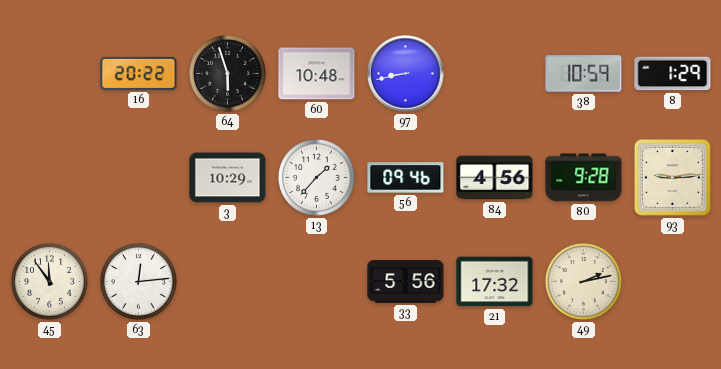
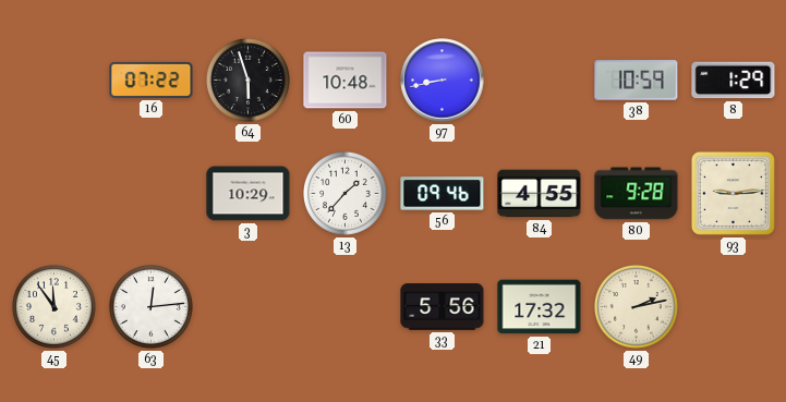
16: 20:22 -> 07:22 (152, 80)
84: 4:56 -> 4:55 (540, 194)
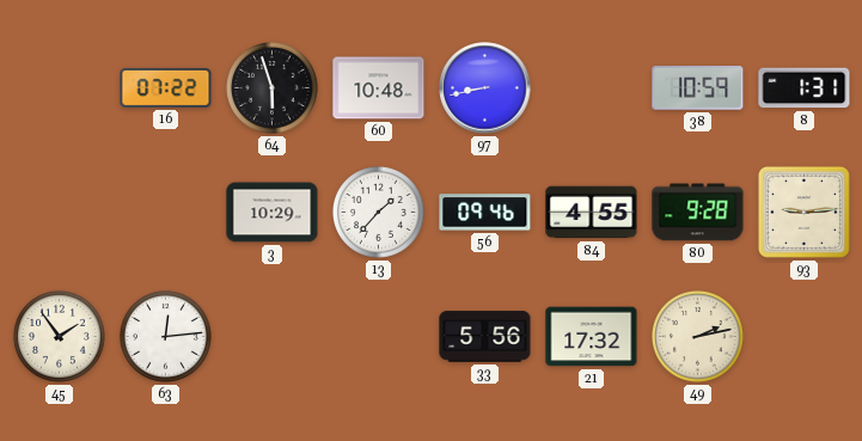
8: 1:29 -> 1:31 (805, 88)
45: 11:54 -> 1:54 (60, 337)
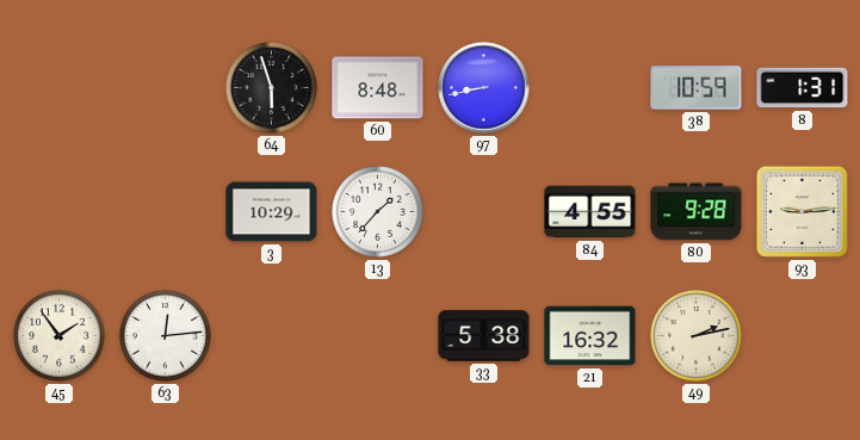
16: 07:22 -> none (166, 87)
60: 10:48 -> 8:48 (378, 88)
56: 09:46 -> none (485, 213)
33: 5:56 -> 5:38 (484, 336)
21: 17:32 -> 16:32 (590, 336)
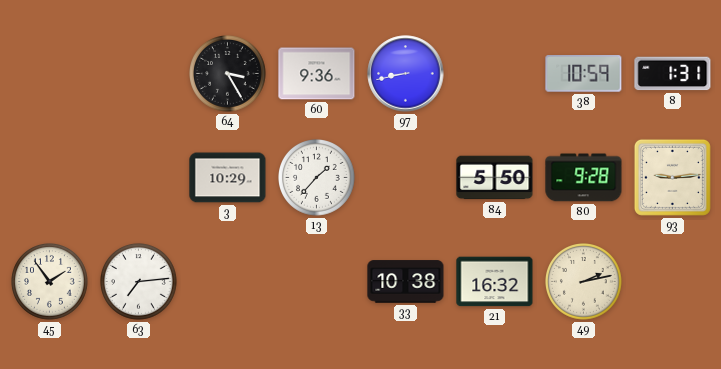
64: 5:57 -> 3:25 (228, 74)
60: 8:48 -> 9:36 (317, 74)
84: 4:55 -> 5:50 (495, 178)
63: 12:14 -> 7:14 (139, 282)
33: 5:38 -> 10:38 (406, 282)
